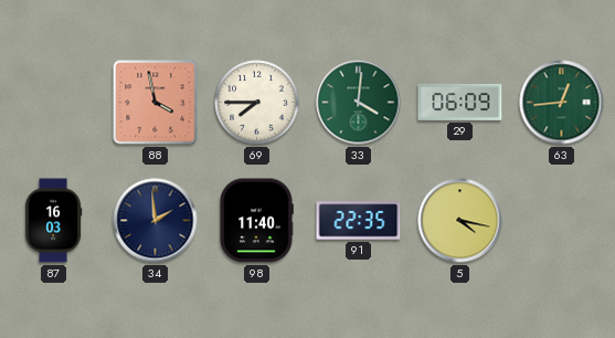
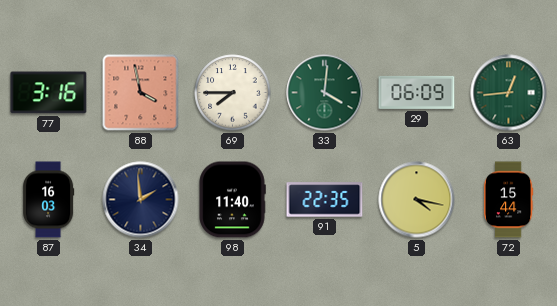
77: none -> 3:16 (49, 93)
72: none -> 15:44 (508, 200)
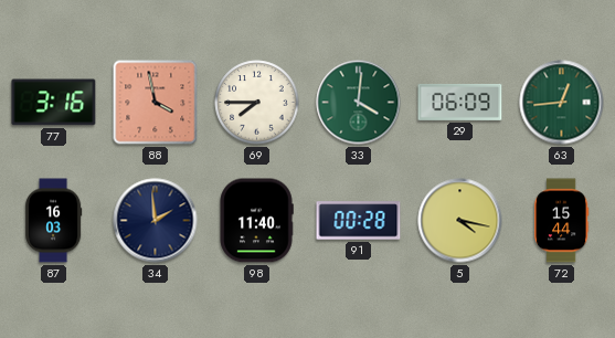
91: 22:35 -> 00:28 (359, 221)
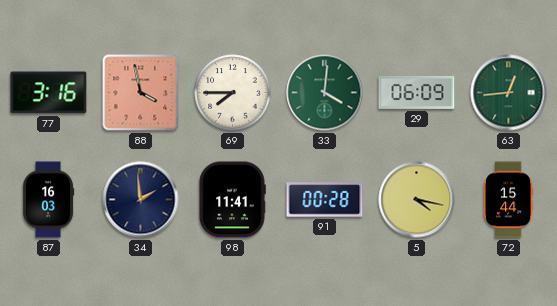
98: 11:40 -> 11:41 (232, 200)
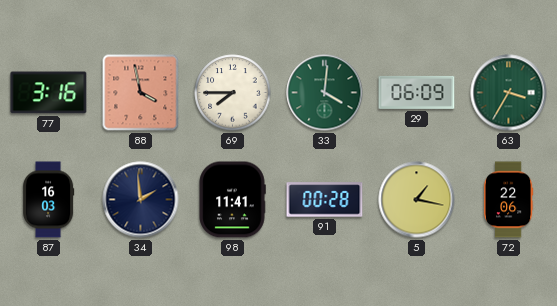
63: 12:44 -> 3:35 (509, 93)
5: 4:17 -> 1:17 (417, 200)
72: 15:44 -> 22:06 (508, 200)
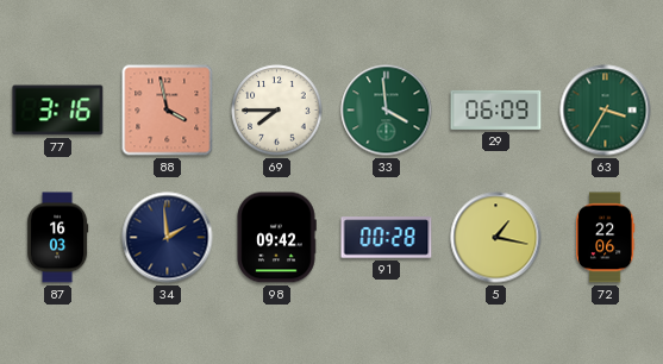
33: 4:01 -> 3:59 (387, 111)
98: 11:41 -> 09:42 (276, 238)
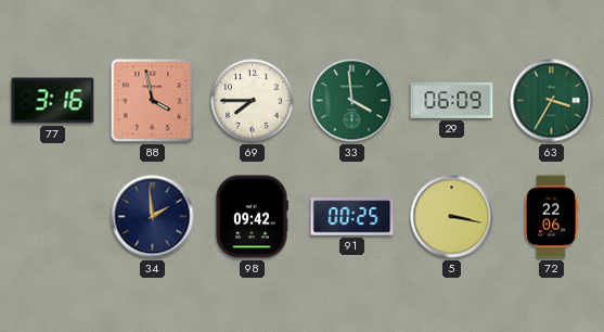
87: 16:03 -> none (57, 238)
91: 00:28 -> 00:25 (352, 217)
5: 1:17 -> 3:17 (452, 217)
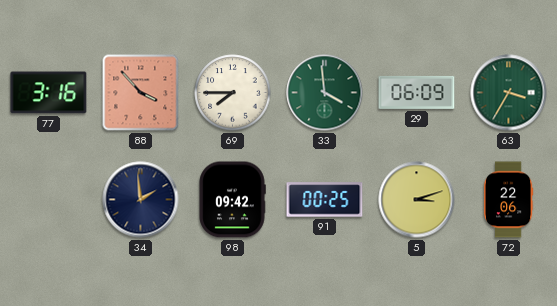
88: 3:58 -> 3:53 (141, 93)
5: 3:17 -> 3:12 (417, 200)
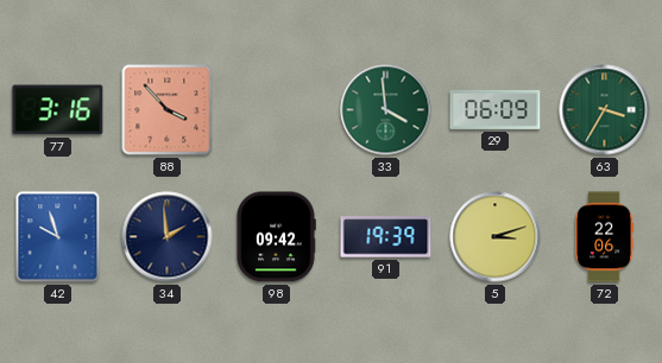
69: 7:45 -> none (233, 93)
42: none -> 9:57 (58, 237)
91: 00:25 -> 19:39 (386, 237)
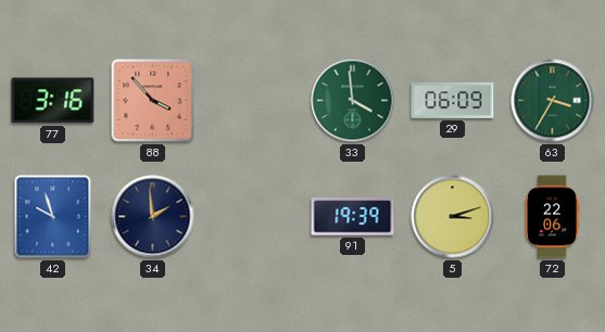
98: 09:42 -> none (276, 237)
